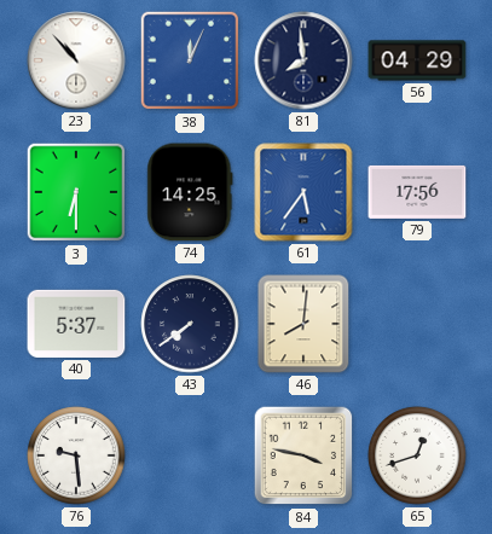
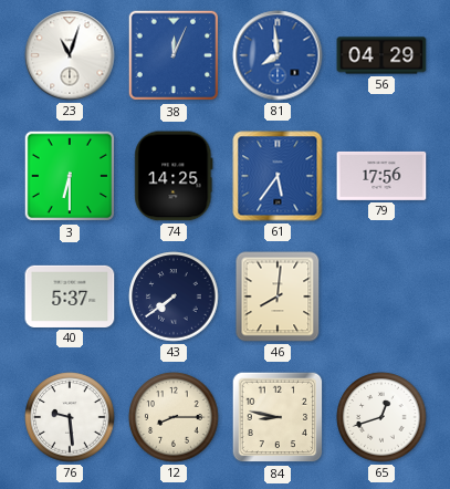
23: 10:53 -> 11:03 (70, 55)
81 dial: navy -> blue (278, 55)
12: none -> 8:15 (174, 417)
84: 3:47 -> 8:47 (278, 417)
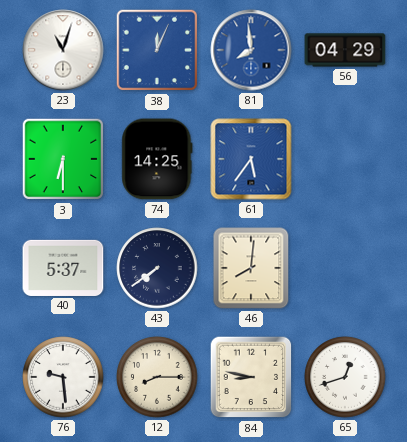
79: 17:56 -> none (381, 176)
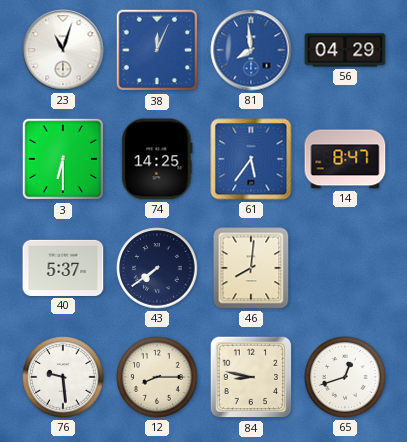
14: none -> 8:47 (345, 159)
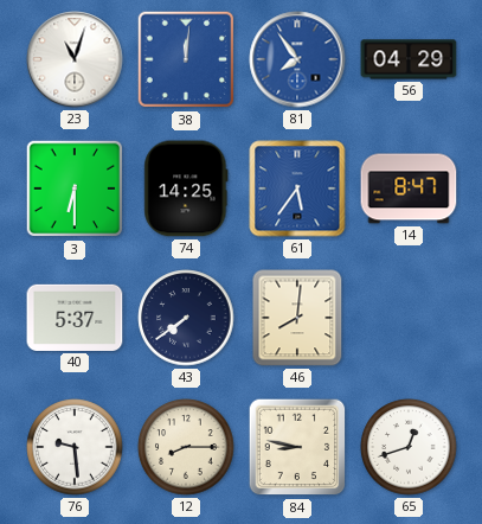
38: 12:04 -> 12:01 (186, 59)
81: 7:59 -> 7:54 (297, 59)
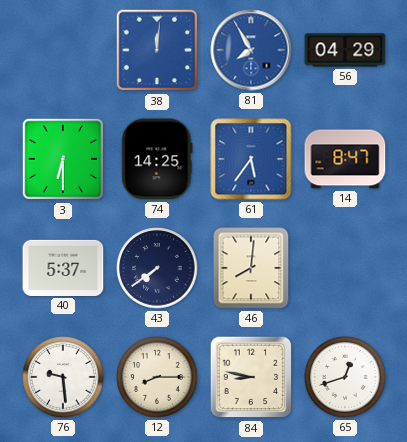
23: 11:03 -> none (75, 59)
81: 7:54 -> 7:55 (251, 50)
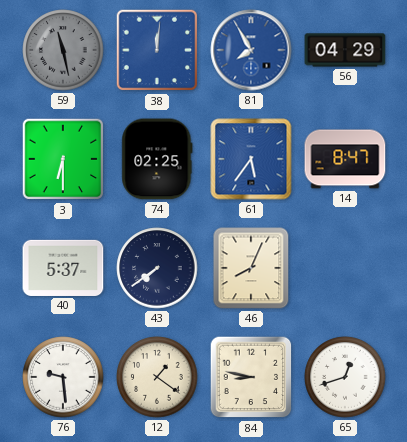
59: none -> 11:28 (63, 50)
74: 14:25 -> 02:25 (157, 159)
46: 8:01 -> 8:04 (251, 268)
12: 8:15 -> 1:21 (157, 377)
